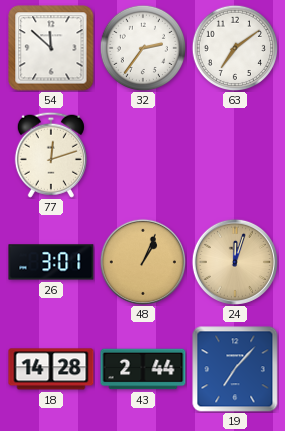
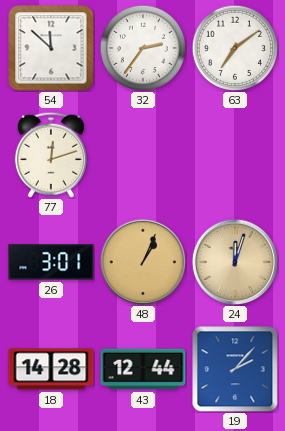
43: 2:44 -> 12:44 (143, 369)
19: 7:07 -> 2:07 (235, 369)
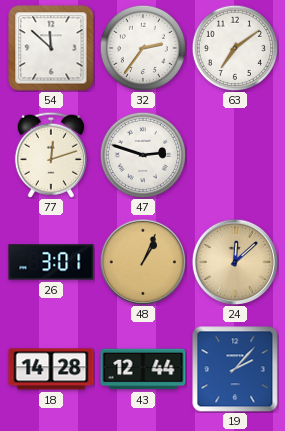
47: none -> 2:48 (142, 154)
24: 12:03 -> 12:08 (235, 262)
